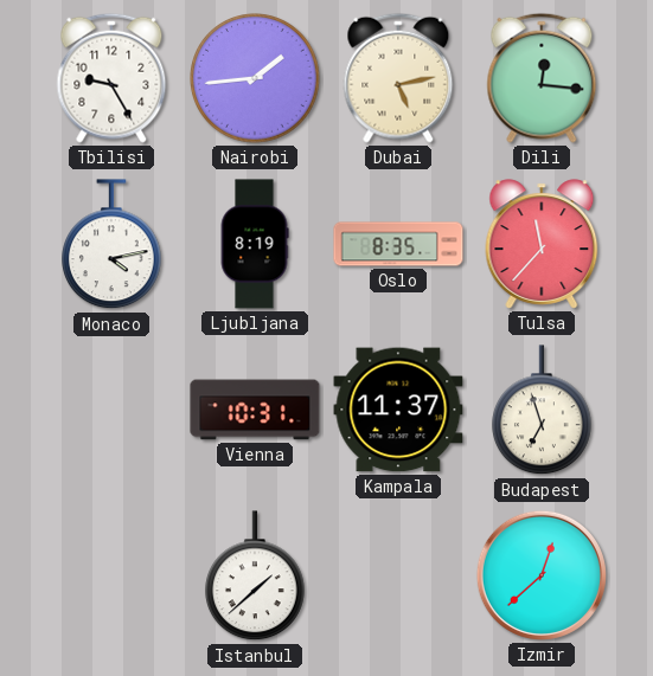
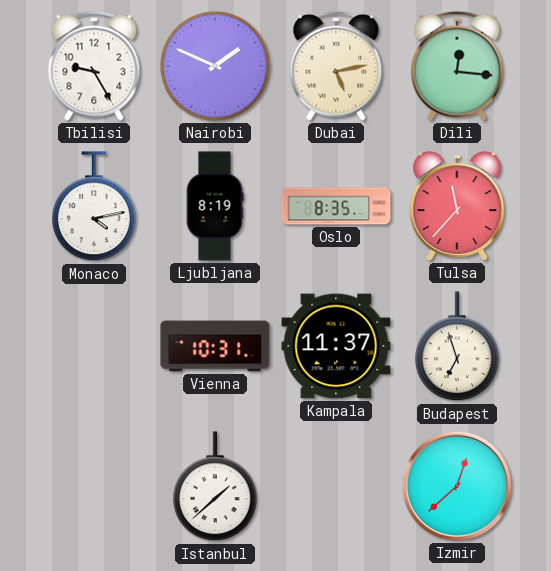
Nairobi: 1:44 -> 1:49 (215, 66)
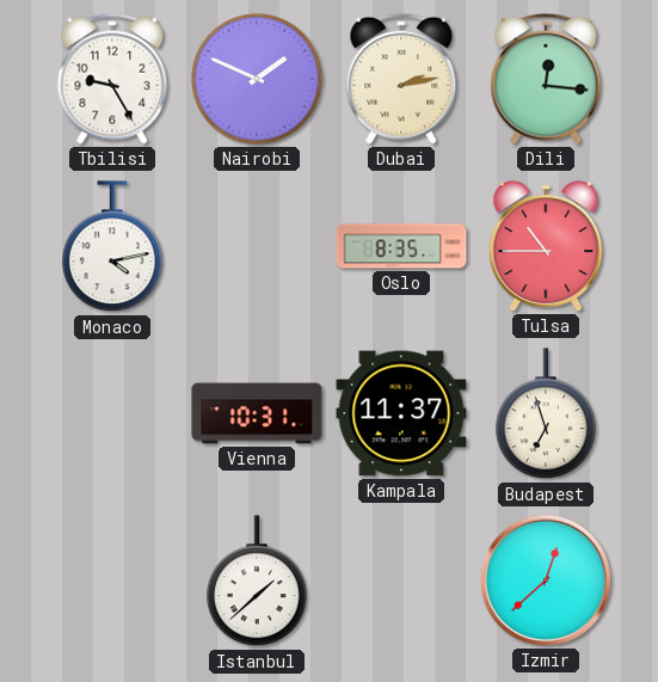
Dubai: 5:13 -> 2:13 (401, 79)
Ljubljana: 8:19 -> none (215, 206)
Tulsa: 11:37 -> 10:45 (546, 246)
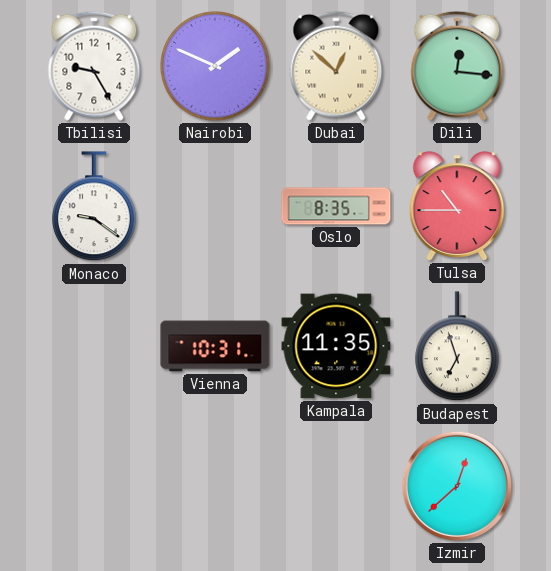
Dubai: 2:13 -> 12:52 (336, 66)
Monaco: 4:13 -> 9:21 (95, 207)
Kampala: 11:37 -> 11:35 (336, 346)
Istanbul: 1:38 -> none (258, 582)
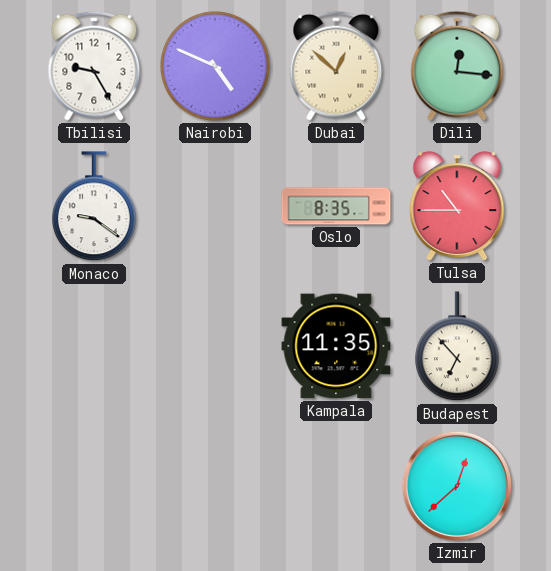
Nairobi: 1:49 -> 4:49 (215, 66)
Vienna: 10:31 -> none (215, 346)
Budapest: 6:57 -> 6:53 (458, 347)
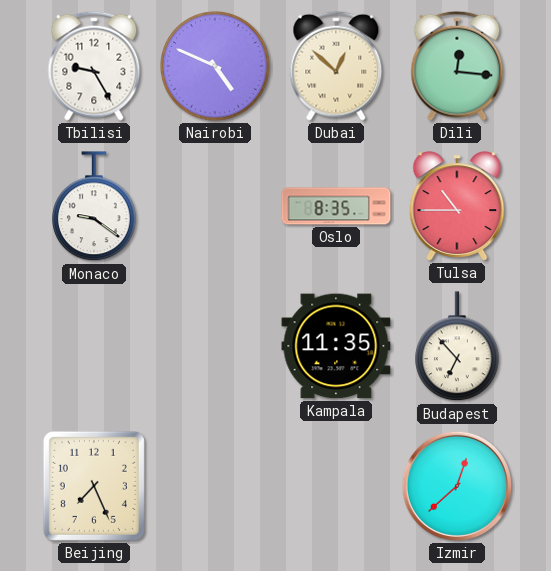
Beijing: none -> 7:26 (94, 486)
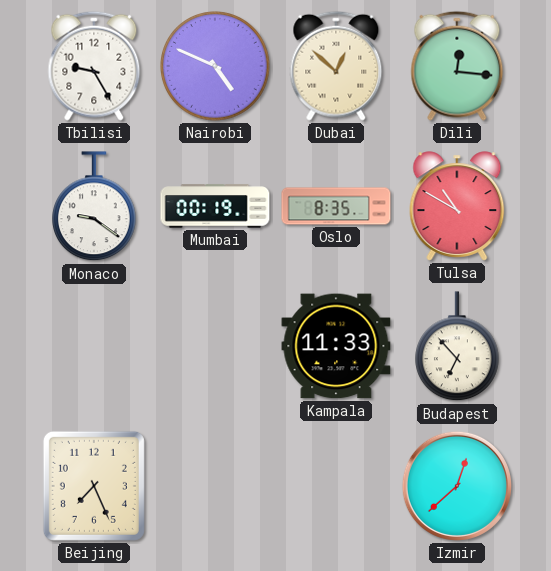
Mumbai: none -> 00:19 (215, 206)
Tulsa: 10:45 -> 10:50 (457, 206)
Kampala: 11:35 -> 11:33 (336, 346)
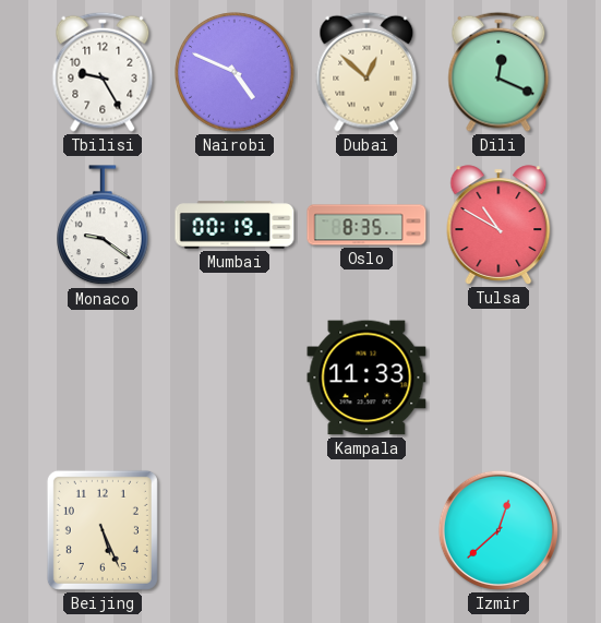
Dili: 12:16 -> 12:19 (498, 72)
Budapest: 6:53 -> none (458, 347)
Beijing: 7:26 -> 5:26 (103, 530)
